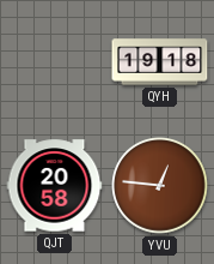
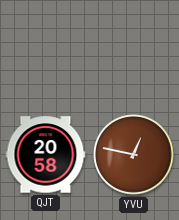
QYH: 19:18 -> none (160, 62)
YVU: 12:46 -> 12:47 (134, 155)
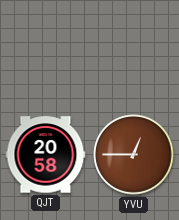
YVU: 12:47 -> 12:45 (134, 155)
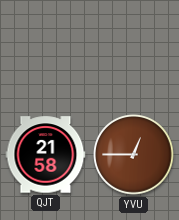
QJT: 20:58 -> 21:58 (46, 155)
